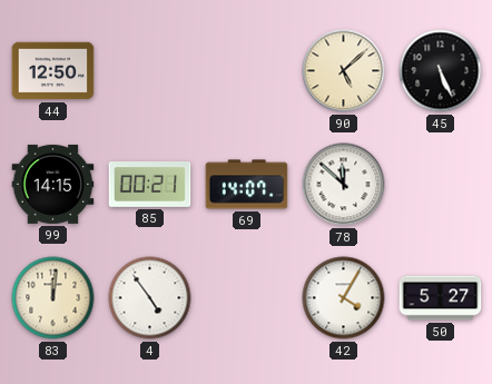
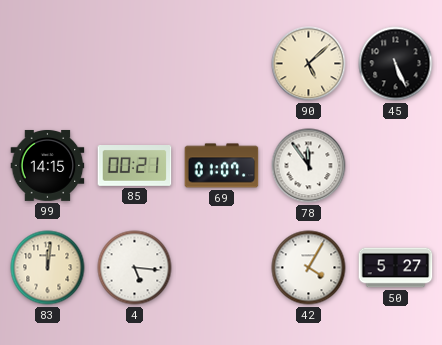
44: 12:50 -> none (53, 71)
69: 14:07 -> 01:07 (222, 166)
78: 11:52 -> 11:54 (309, 166)
4: 4:54 -> 5:16 (135, 268)
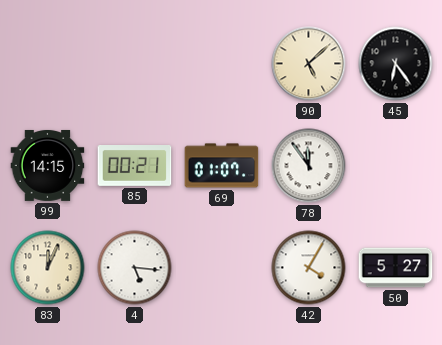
45: 5:26 -> 6:24 (396, 64)
83: 12:01 -> 12:04 (48, 268)
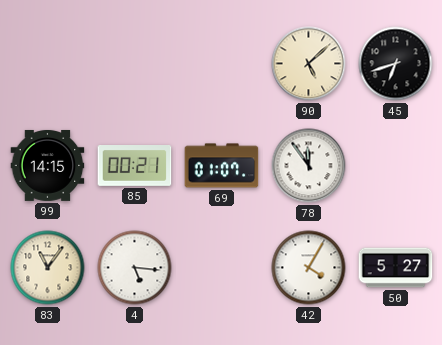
45: 6:24 -> 6:42 (396, 64)
83: 12:04 -> 11:06 (48, 268)
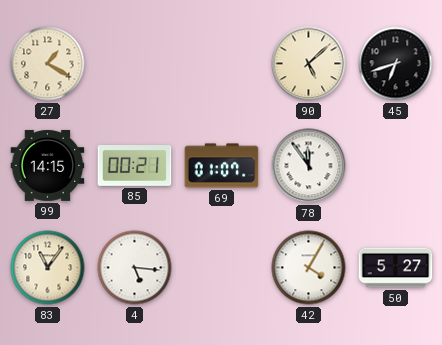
27: none -> 1:20 (48, 64)
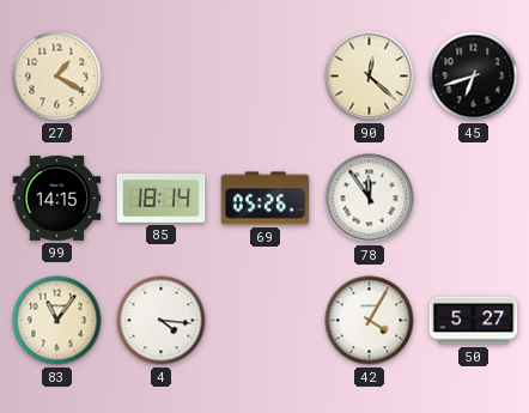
90: 5:08 -> 12:22 (370, 77)
85: 00:21 -> 18:14 (162, 199)
69: 01:07 -> 05:26 (266, 199)
4: 5:16 -> 4:16 (162, 321)
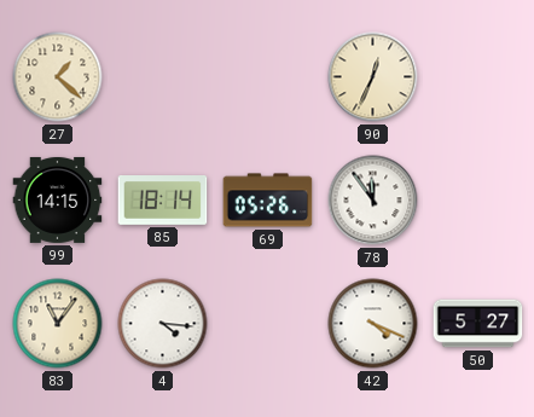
27: 1:20 -> 1:22 (58, 77)
90: 12:22 -> 12:34 (373, 77)
45: 6:42 -> none (474, 77)
42: 4:05 -> 4:19 (373, 324)
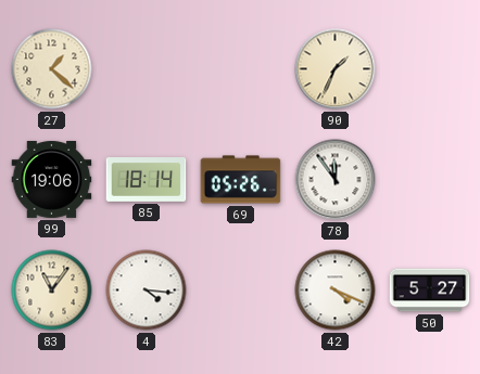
90: 12:34 -> 1:34 (336, 69)
99: 14:15 -> 19:06 (52, 179)
